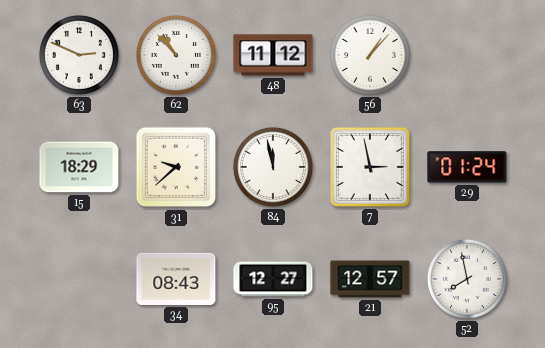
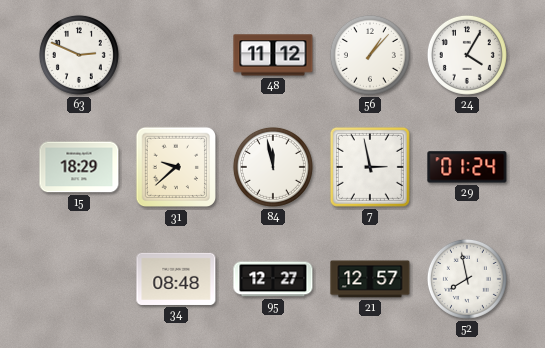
62: 10:53 -> none (176, 55)
24: none -> 4:05 (467, 55)
34: 08:43 -> 08:48 (176, 279)
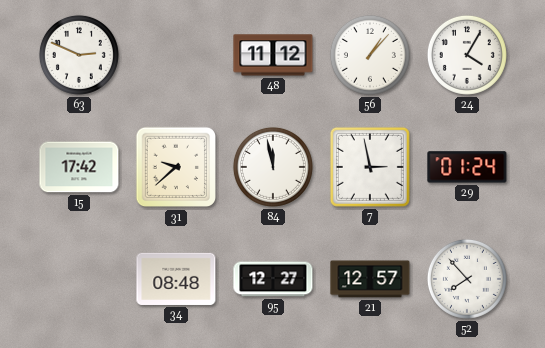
15: 18:29 -> 17:42 (79, 167)
52: 7:58 -> 7:53 (467, 279)
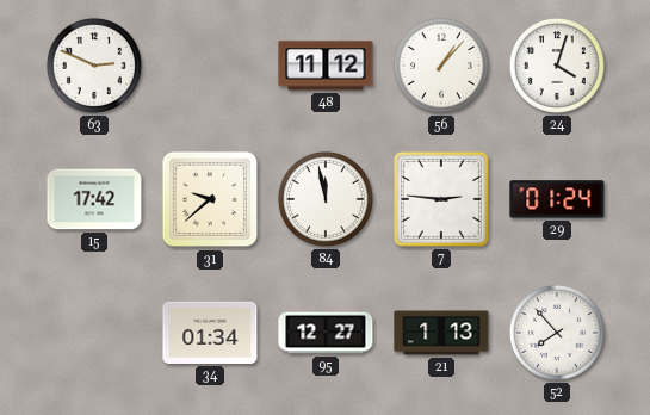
24: 4:05 -> 4:03 (557, 66)
7: 2:58 -> 2:46 (441, 199)
34: 08:48 -> 01:34 (210, 333)
21: 12:57 -> 1:13 (441, 333)
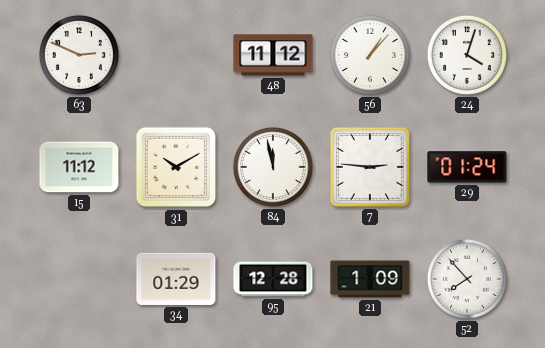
15: 17:42 -> 11:12 (79, 167)
31: 9:38 -> 10:10 (176, 167)
34: 01:34 -> 01:29 (176, 279)
95: 12:27 -> 12:28 (273, 279)
21: 1:13 -> 1:09 (370, 279)
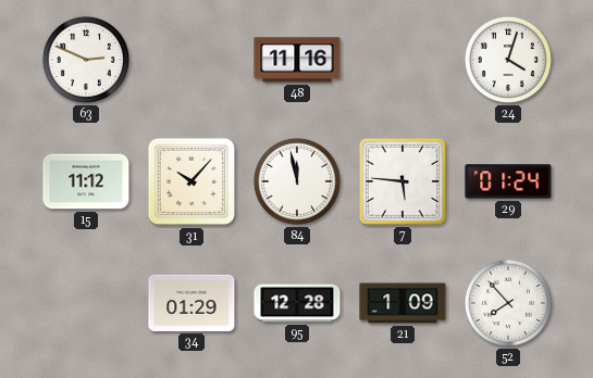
48: 11:12 -> 11:16 (297, 60)
56: 1:07 -> none (370, 55)
31: 10:10 -> 10:07 (192, 181)
7: 2:46 -> 5:46 (403, 181)
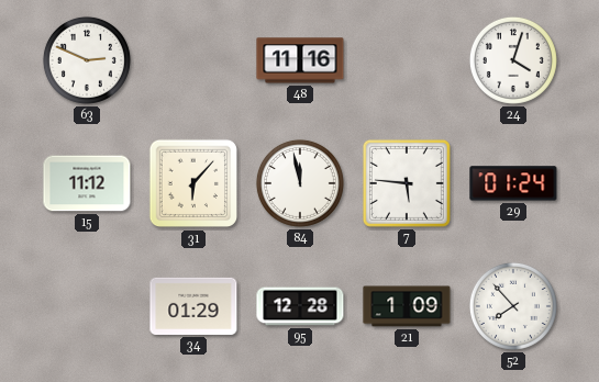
31: 10:07 -> 6:07 (193, 183)
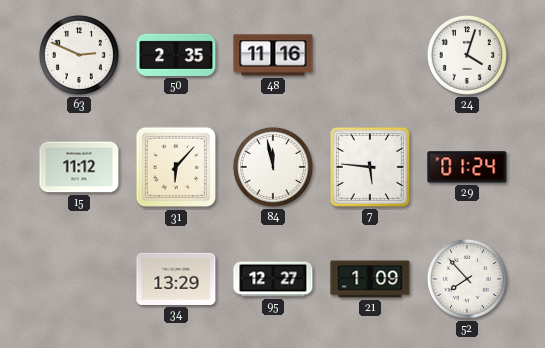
50: none -> 2:35 (176, 55)
34: 01:29 -> 13:29 (176, 279)
95: 12:28 -> 12:27 (273, 279)
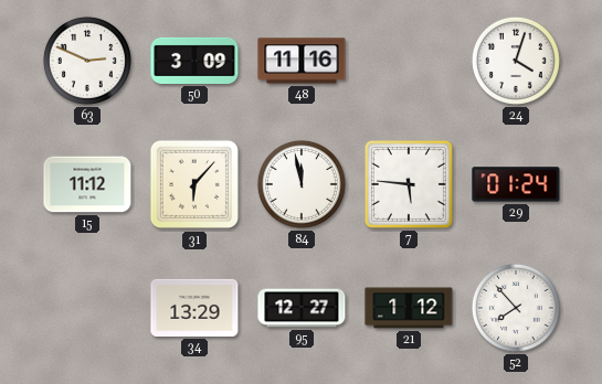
50: 2:35 -> 3:09 (194, 61)
21: 1:09 -> 1:12 (409, 308)
